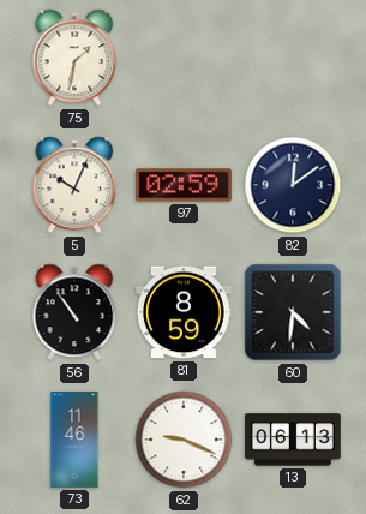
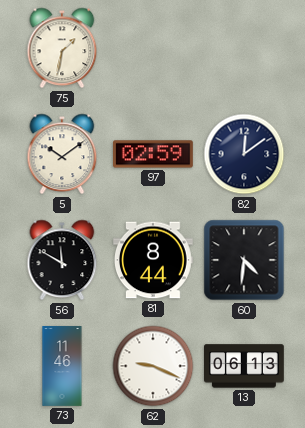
5: 10:04 -> 10:09 (62, 154)
56: 10:54 -> 11:50 (62, 260)
81: 8:59 -> 8:44 (154, 260)
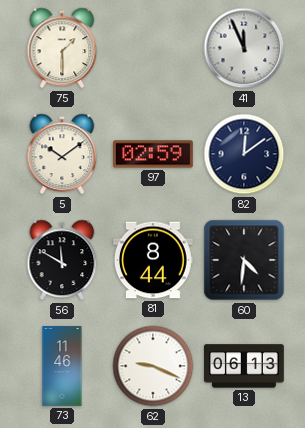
75: 1:32 -> 1:30 (62, 48)
41: none -> 11:56 (244, 48)
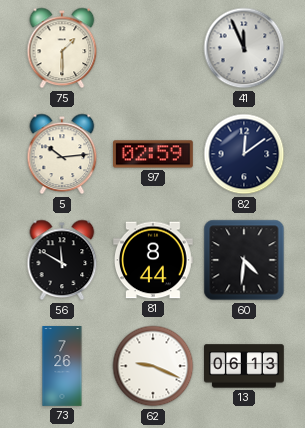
5: 10:09 -> 10:14 (62, 154)
73: 11:46 -> 7:26 (62, 366)
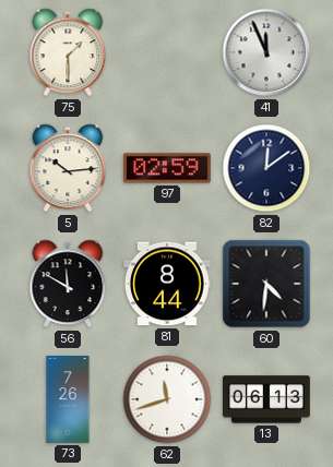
62: 9:19 -> 11:42 (167, 399)
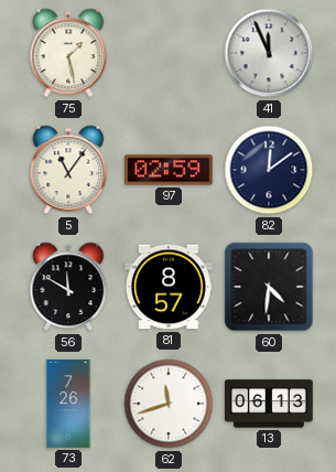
75: 1:30 -> 1:28 (68, 53)
5: 10:14 -> 11:06 (68, 170)
81: 8:44 -> 8:57 (170, 287)
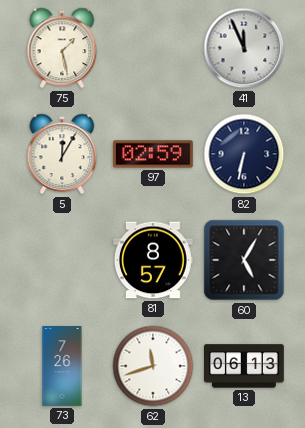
5: 11:06 -> 12:05 (62, 154)
82: 12:09 -> 6:32 (244, 154)
56: 11:50 -> none (68, 287)
60: 4:31 -> 5:05 (244, 260)
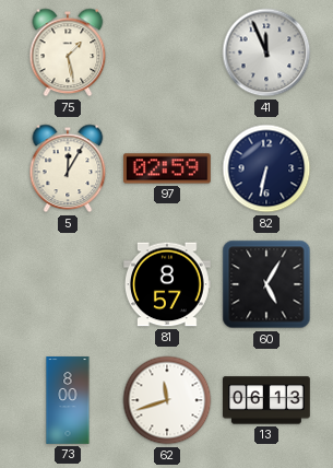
73: 7:26 -> 8:00 (68, 400)
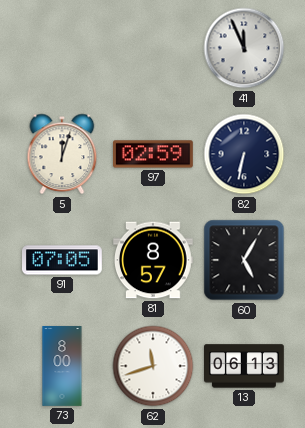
75: 1:28 -> none (68, 52)
5: 12:05 -> 12:03 (62, 154)
91: none -> 07:05 (63, 260)
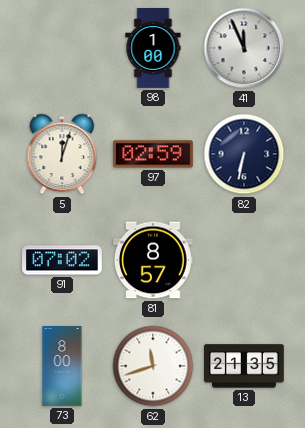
98: none -> 1:00 (153, 48)
91: 07:05 -> 07:02 (63, 260)
60: 5:05 -> none (244, 260)
13: 06:13 -> 21:35 (245, 366)
